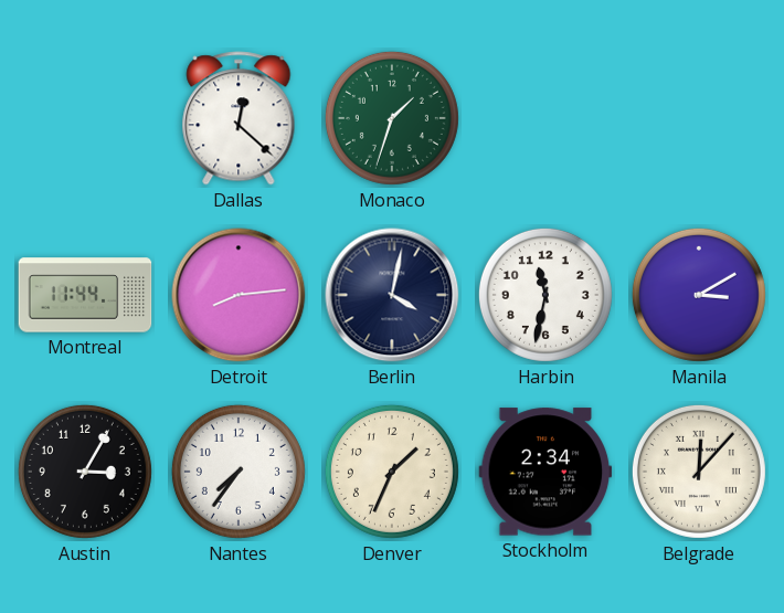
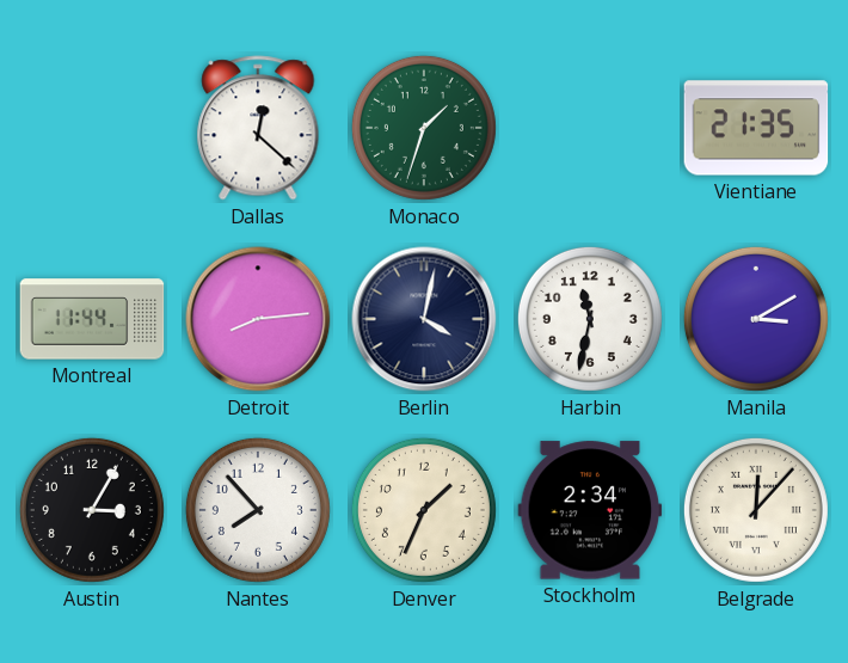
Vientiane: none -> 21:35 (756, 128)
Nantes: 7:36 -> 7:53 (258, 510)
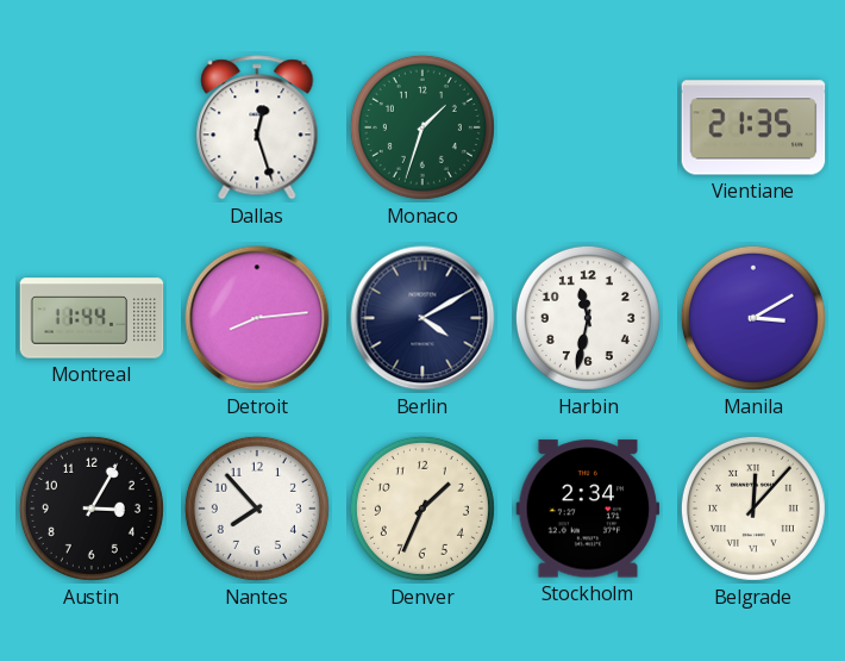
Dallas: 12:22 -> 12:27 (257, 127)
Berlin: 4:02 -> 4:10 (422, 318)
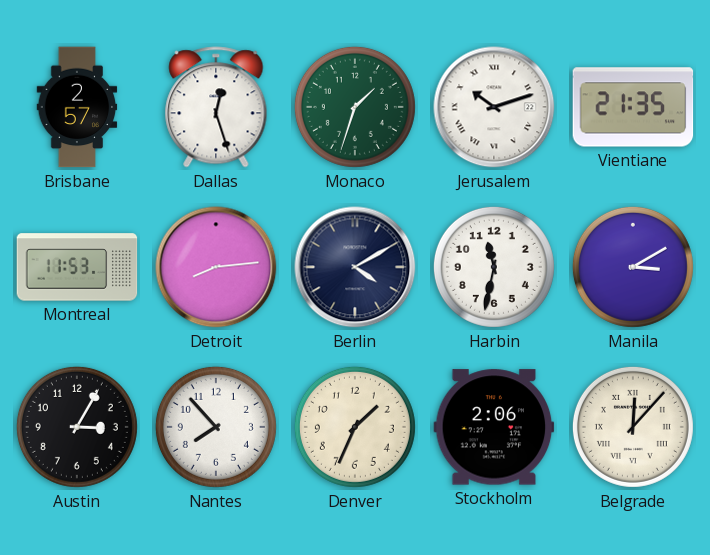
Brisbane: none -> 2:57 (77, 107)
Jerusalem: none -> 10:12 (494, 107)
Montreal: 11:44 -> 11:53 (77, 267)
Stockholm: 2:34 -> 2:06 (494, 427)
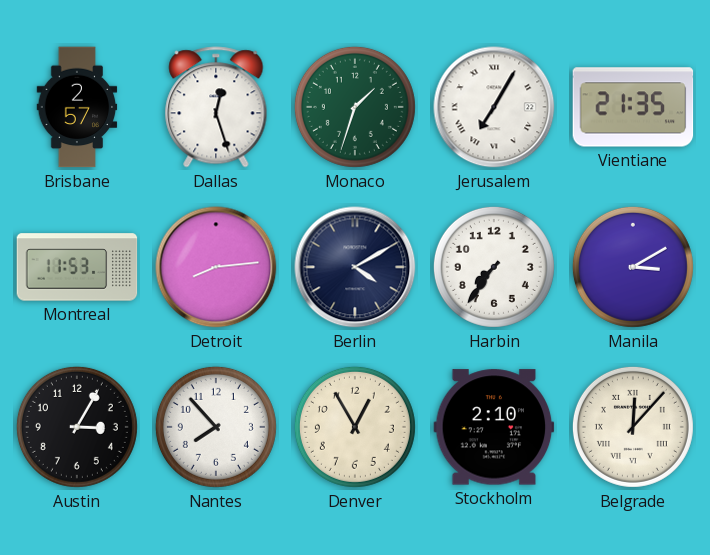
Jerusalem: 10:12 -> 7:05 (494, 107)
Harbin: 11:32 -> 7:36 (494, 267)
Denver: 1:34 -> 12:55 (355, 427)
Stockholm: 2:06 -> 2:10 (494, 427)
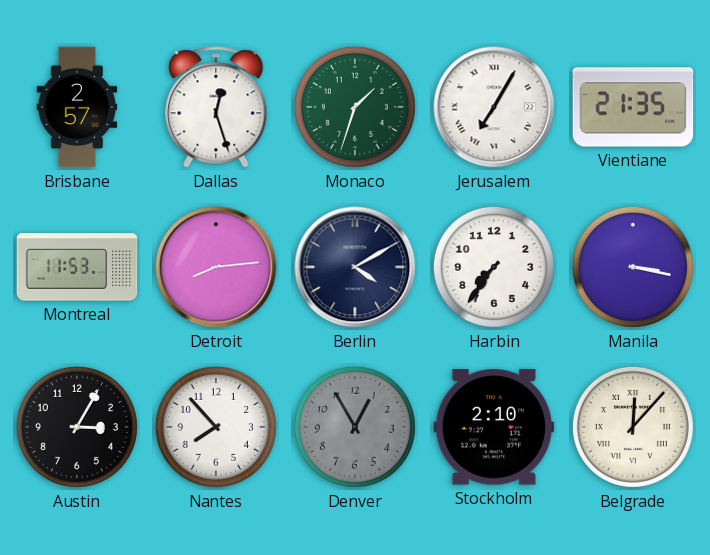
Manila: 3:10 -> 3:17 (633, 267)
Denver dial: cream -> grey (355, 427)
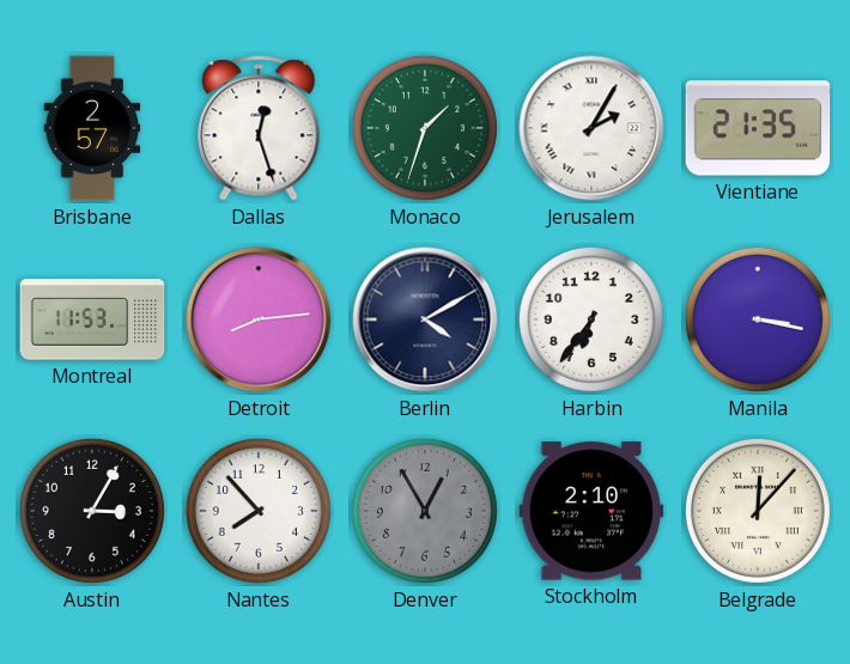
Jerusalem: 7:05 -> 2:05 (591, 128)
Harbin: 7:36 -> 6:36 (591, 319)
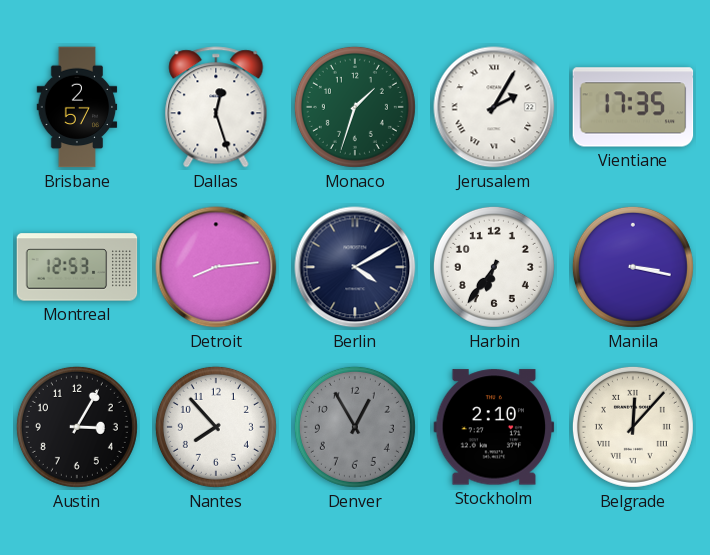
Vientiane: 21:35 -> 17:35 (633, 107)
Montreal: 11:53 -> 12:53 (77, 267)
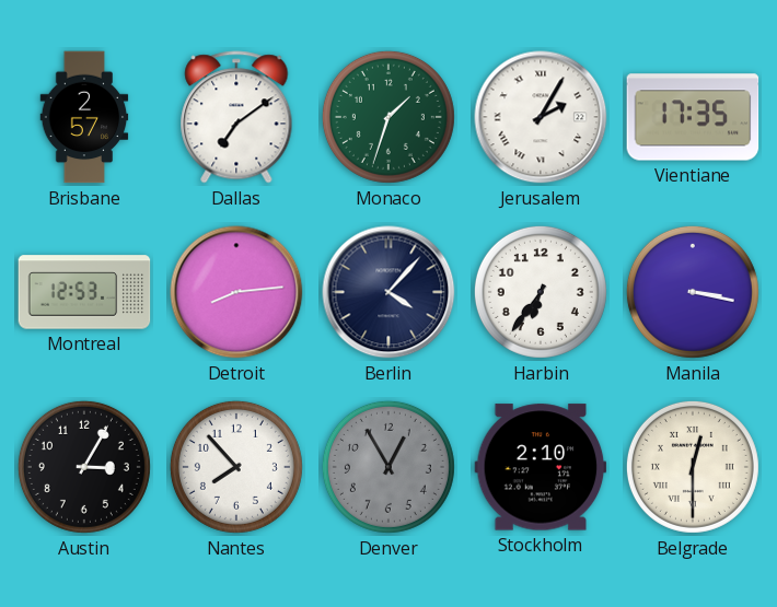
Dallas: 12:27 -> 7:09 (236, 117)
Berlin: 4:10 -> 4:07 (389, 292)
Belgrade: 12:07 -> 12:30 (693, 467)
